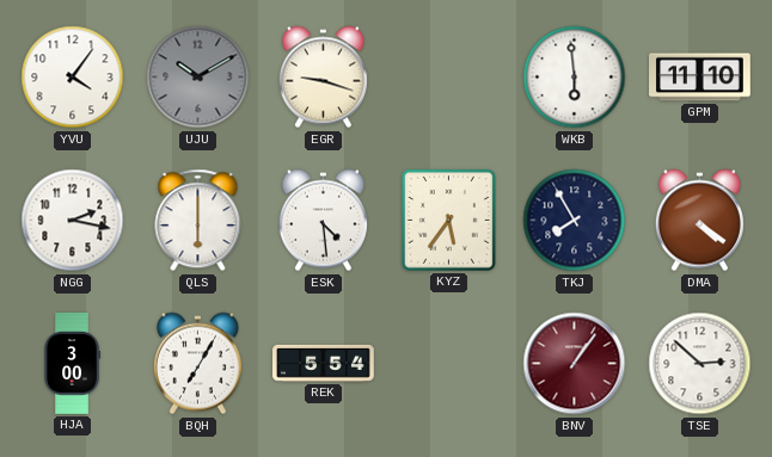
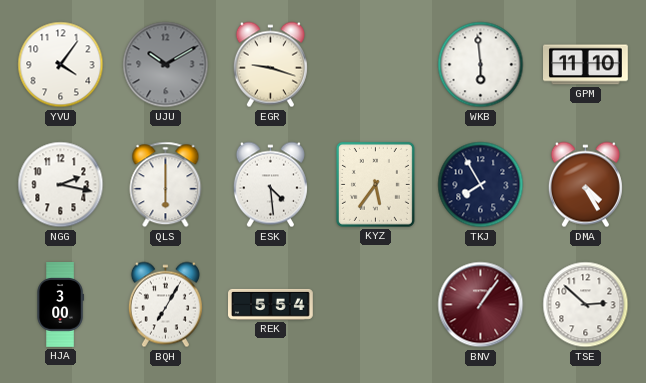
DMA: 4:21 -> 4:25 (585, 185)
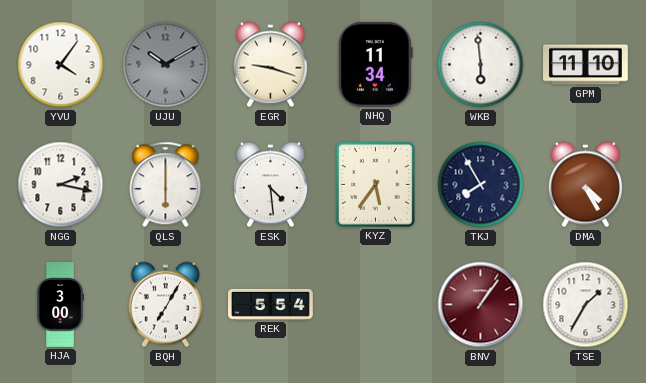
NHQ: none -> 11:34 (376, 65)
TSE: 2:52 -> 1:35 (586, 305)
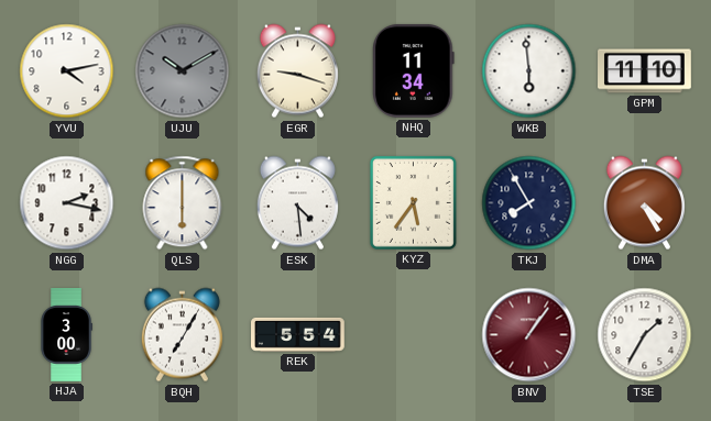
YVU: 4:06 -> 4:13 (67, 71)
